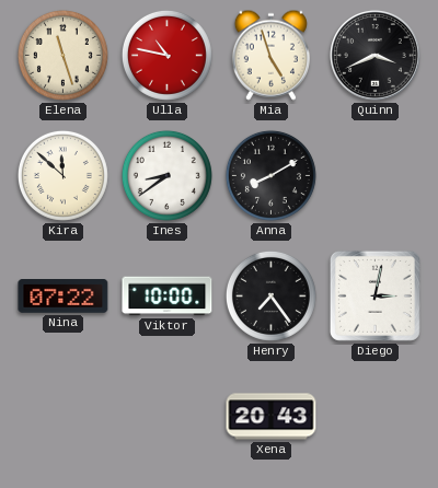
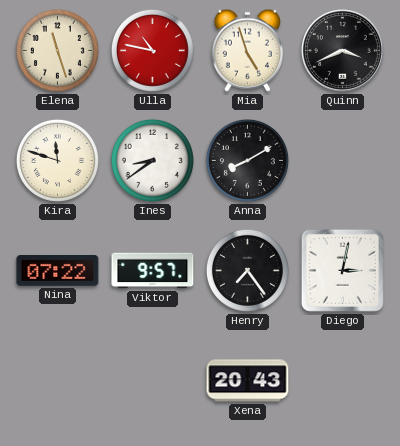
Kira: 11:52 -> 11:48 (57, 160)
Viktor: 10:00 -> 9:57 (153, 271)
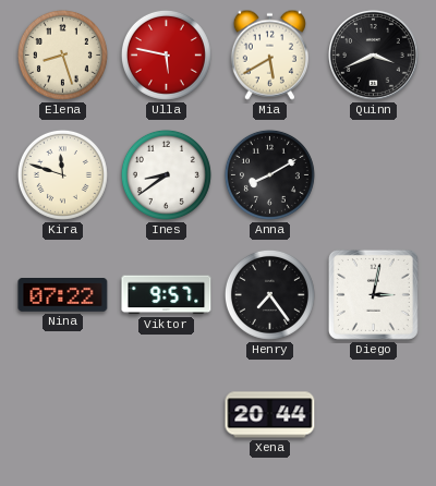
Elena: 11:27 -> 8:27 (62, 54)
Ulla: 10:47 -> 5:47 (166, 54)
Mia: 4:57 -> 5:40 (269, 54)
Xena: 20:43 -> 20:44 (270, 415)
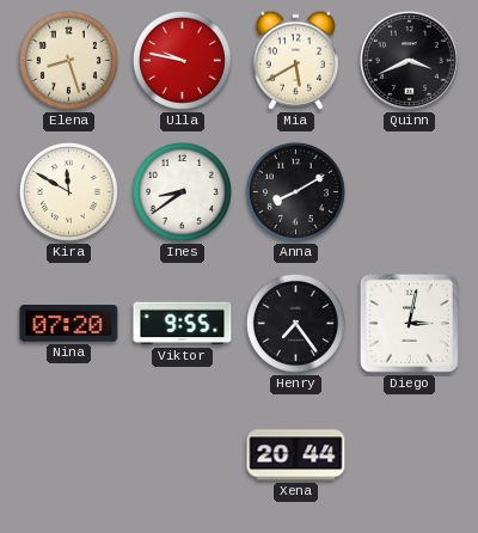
Ulla: 5:47 -> 9:47 (182, 60)
Kira: 11:48 -> 11:50 (68, 191)
Nina: 07:22 -> 07:20 (69, 324)
Viktor: 9:57 -> 9:55 (183, 324)
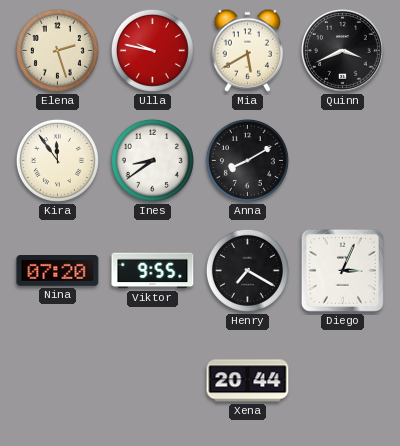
Elena: 8:27 -> 2:27 (57, 50)
Kira: 11:50 -> 11:54 (57, 160)
Henry: 7:24 -> 7:20 (247, 270)
Diego: 3:02 -> 3:04 (342, 270)
